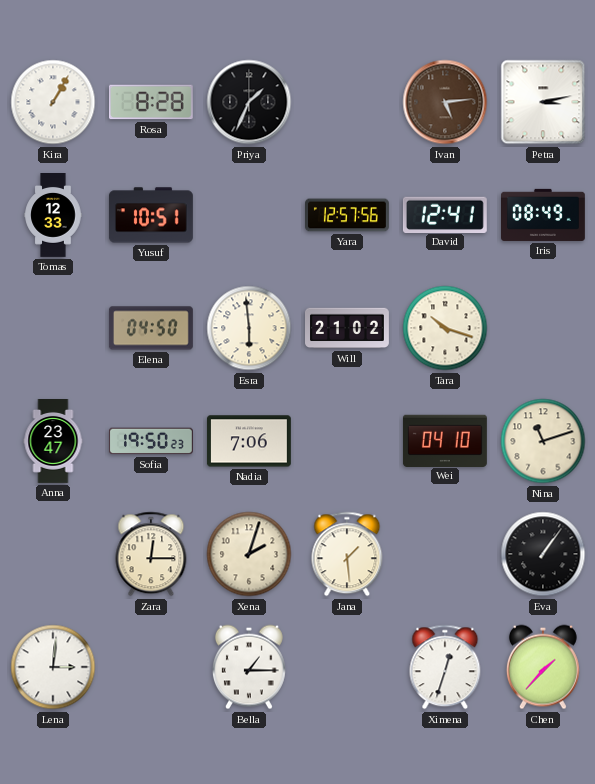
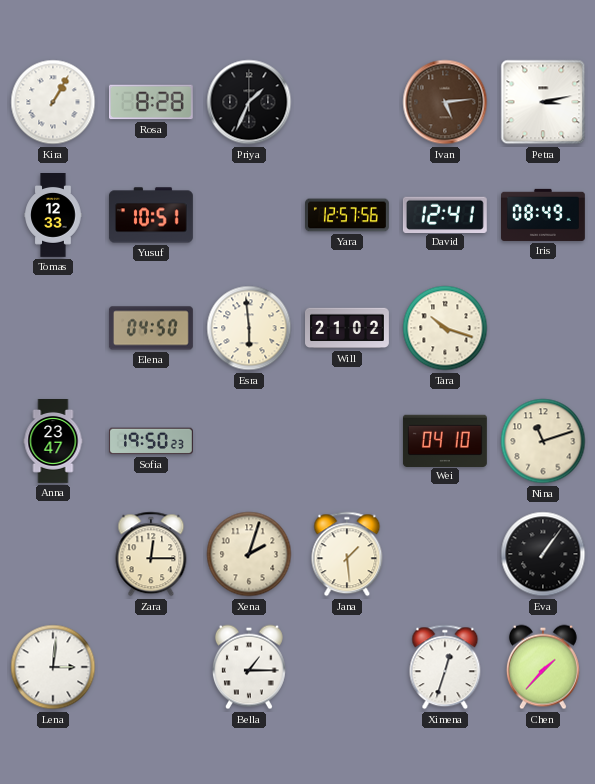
Nadia: 7:06 -> none (249, 441)
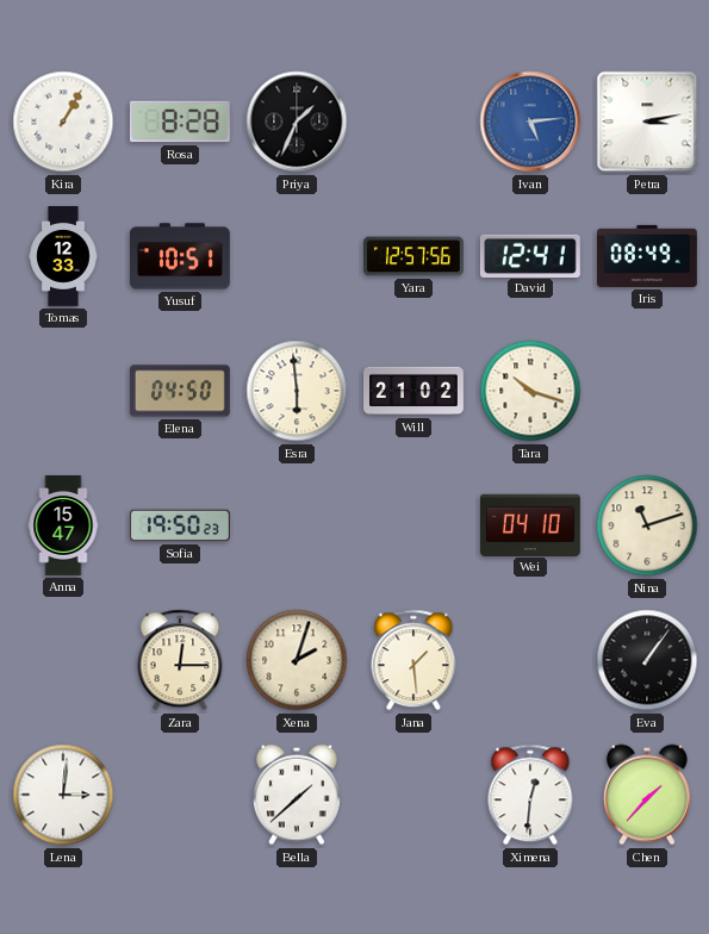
Ivan dial: brown -> blue (530, 122)
Anna: 23:47 -> 15:47 (63, 527)
Bella: 1:15 -> 1:38 (297, 795)
Ximena: 12:33 -> 12:31 (530, 795)
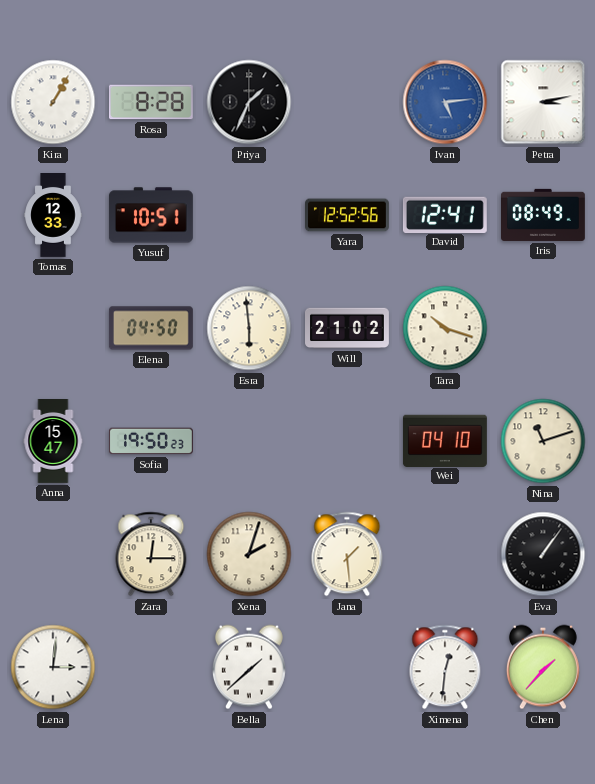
Yara: 12:57 -> 12:52 (348, 215)
